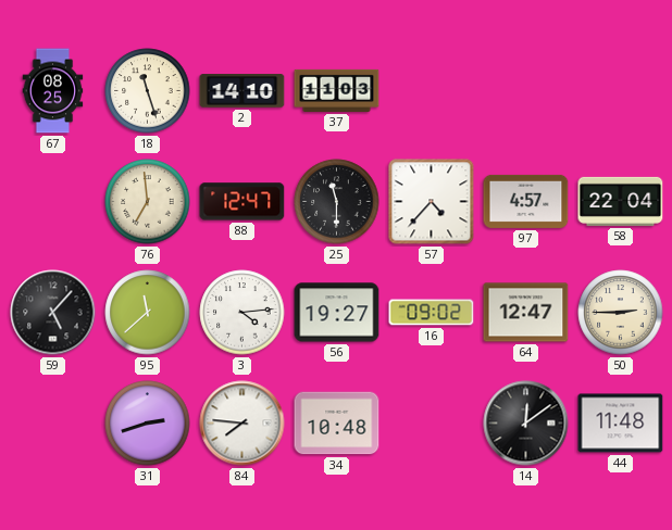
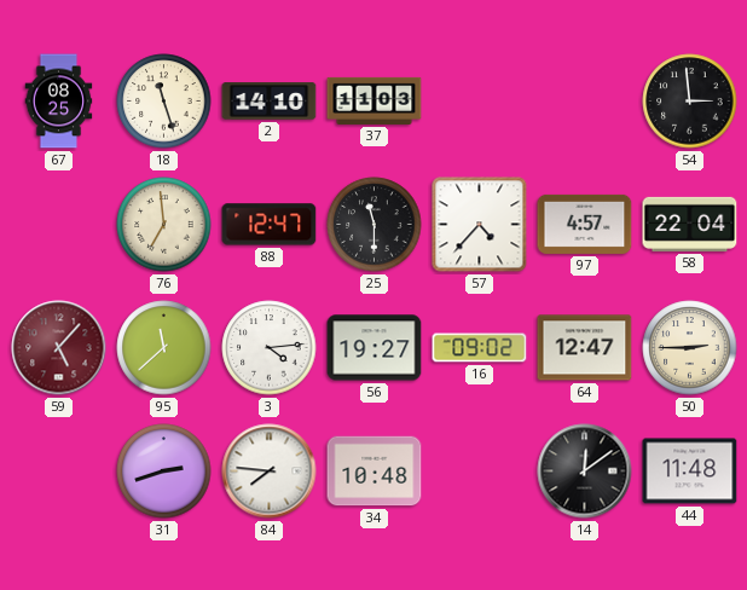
54: none -> 2:59 (690, 102)
59 dial: black -> burgundy (59, 348)
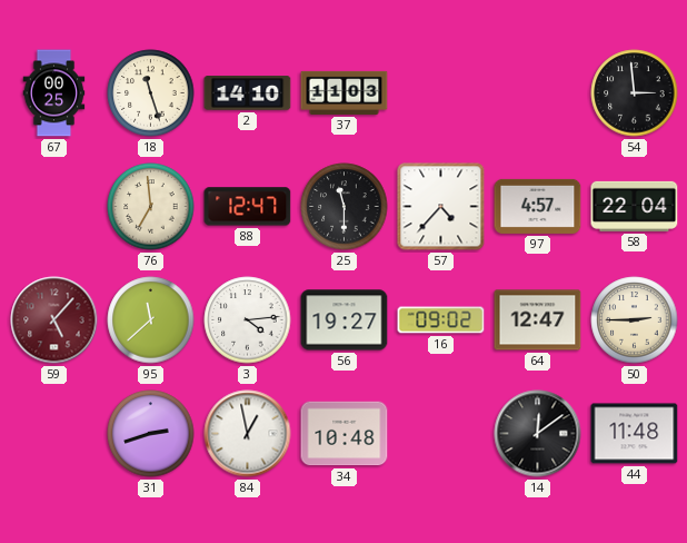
67: 08:25 -> 00:25 (54, 93)
84: 7:46 -> 12:58 (248, 434)
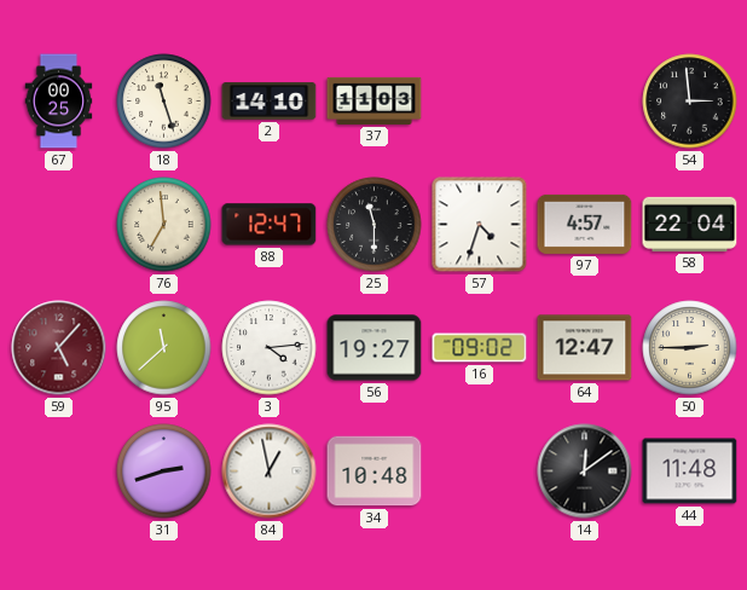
57: 4:37 -> 4:33 (480, 225)
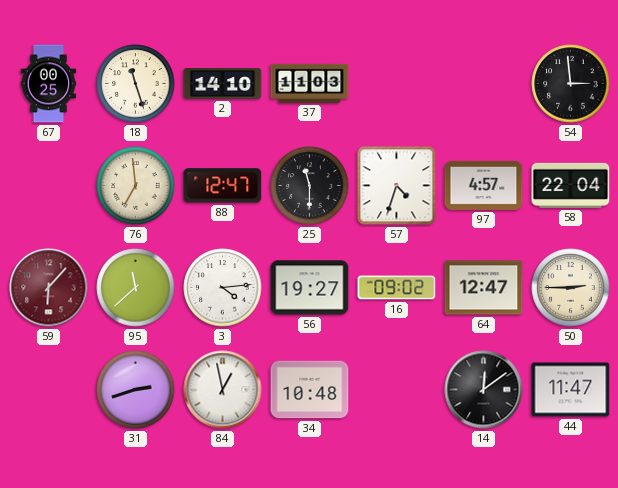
59: 5:07 -> 6:07 (49, 288)
44: 11:48 -> 11:47 (571, 390)
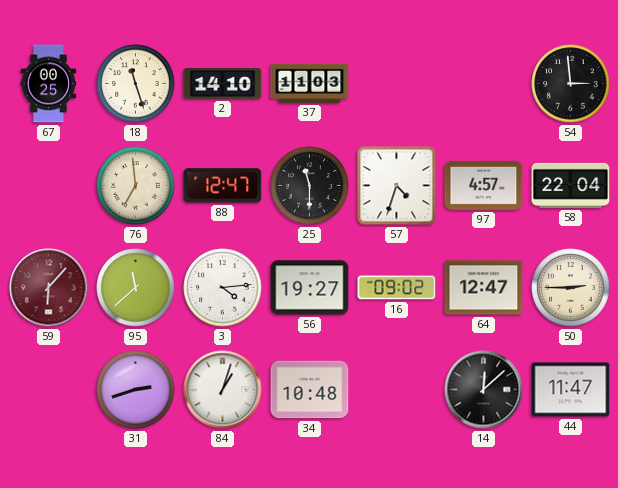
84: 12:58 -> 1:03 (223, 390)
14: 12:09 -> 12:08 (484, 390)
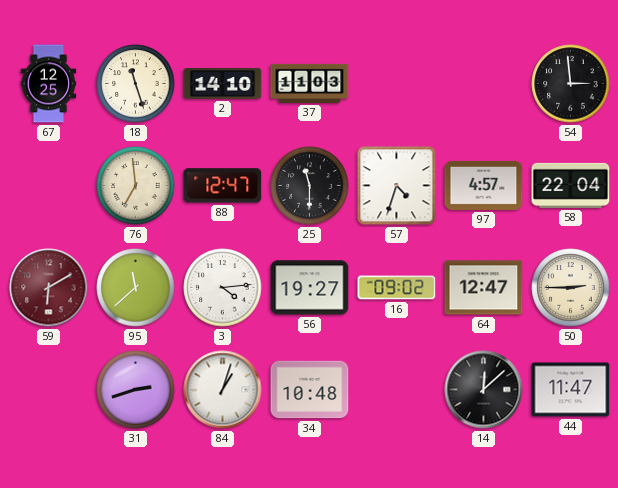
67: 00:25 -> 12:25 (49, 84)
59: 6:07 -> 6:10 (49, 288)
